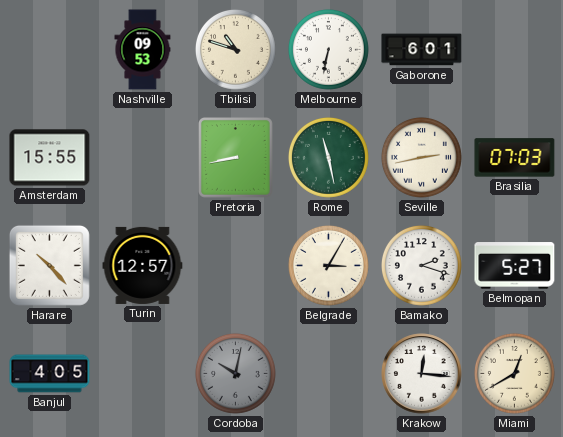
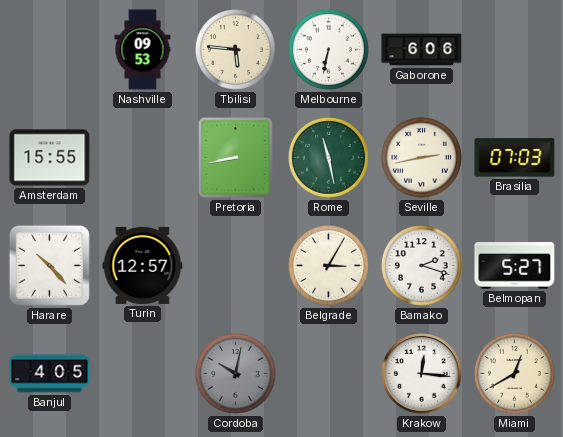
Tbilisi: 10:48 -> 5:46 (236, 50)
Gaborone: 6:01 -> 6:06 (422, 50)
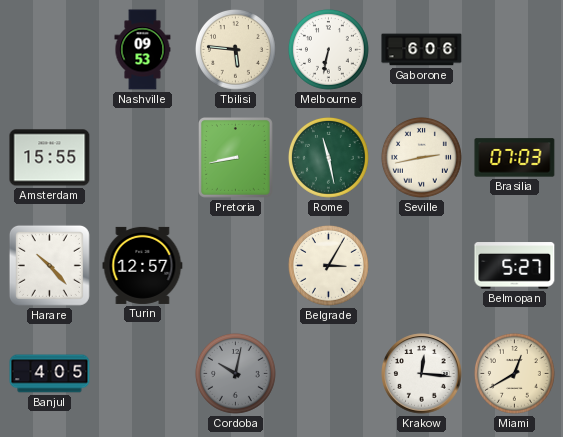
Bamako: 2:18 -> none (422, 266)
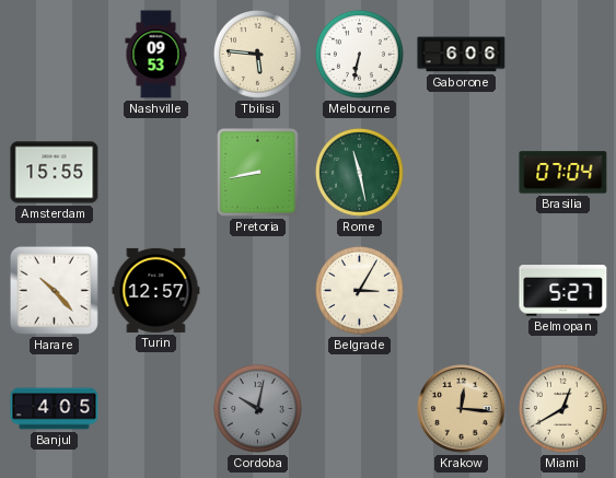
Seville: 2:43 -> none (422, 158)
Brasilia: 07:03 -> 07:04 (563, 173)
Krakow dial: white -> champagne (462, 409)
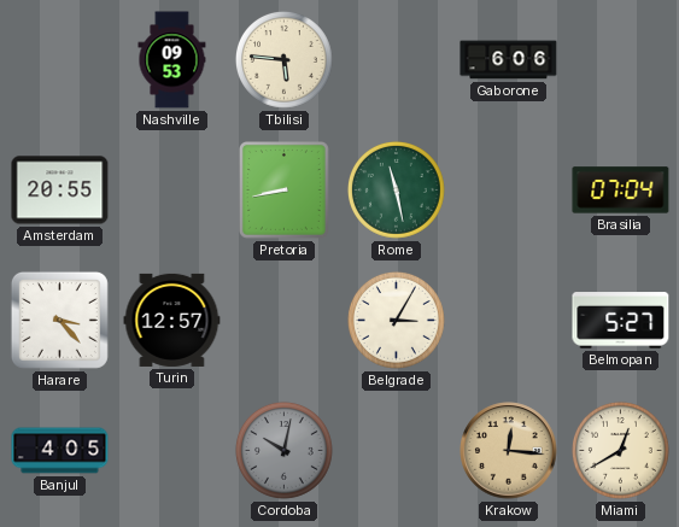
Melbourne: 6:32 -> none (360, 55)
Amsterdam: 15:55 -> 20:55 (60, 191)
Harare: 10:23 -> 3:23 (59, 320)
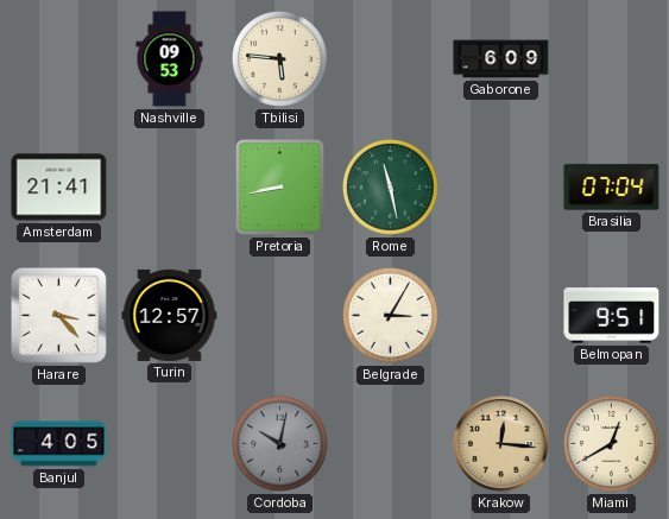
Gaborone: 6:06 -> 6:09 (501, 59)
Amsterdam: 20:55 -> 21:41 (59, 188)
Belmopan: 5:27 -> 9:51 (612, 316)
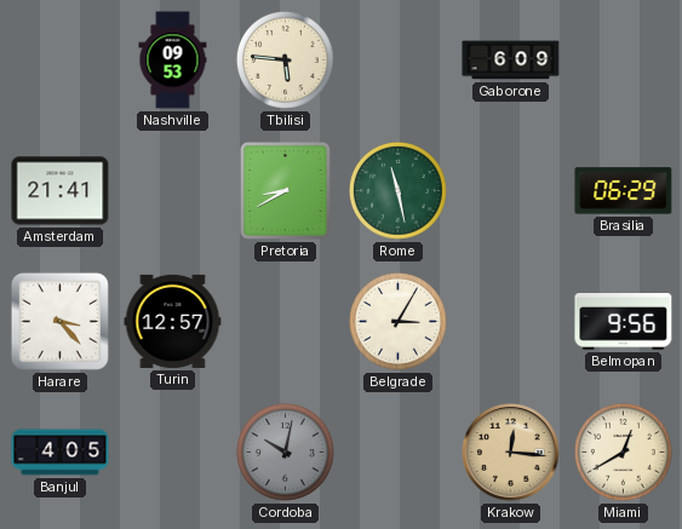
Pretoria: 8:43 -> 8:40 (285, 191)
Brasilia: 07:04 -> 06:29 (624, 191)
Belmopan: 9:51 -> 9:56 (624, 322)
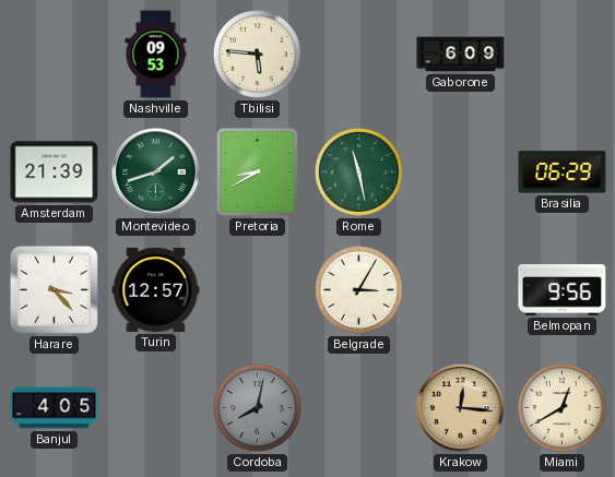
Amsterdam: 21:41 -> 21:39 (55, 172)
Montevideo: none -> 1:42 (156, 172)
Cordoba: 10:02 -> 8:02 (258, 408)
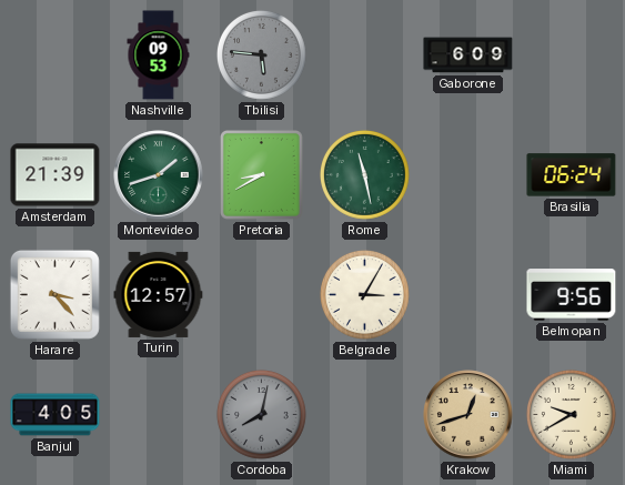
Tbilisi dial: cream -> grey (262, 55)
Brasilia: 06:29 -> 06:24 (572, 175)
Krakow: 12:16 -> 12:42 (468, 415)
Miami: 12:40 -> 9:40 (572, 415)
